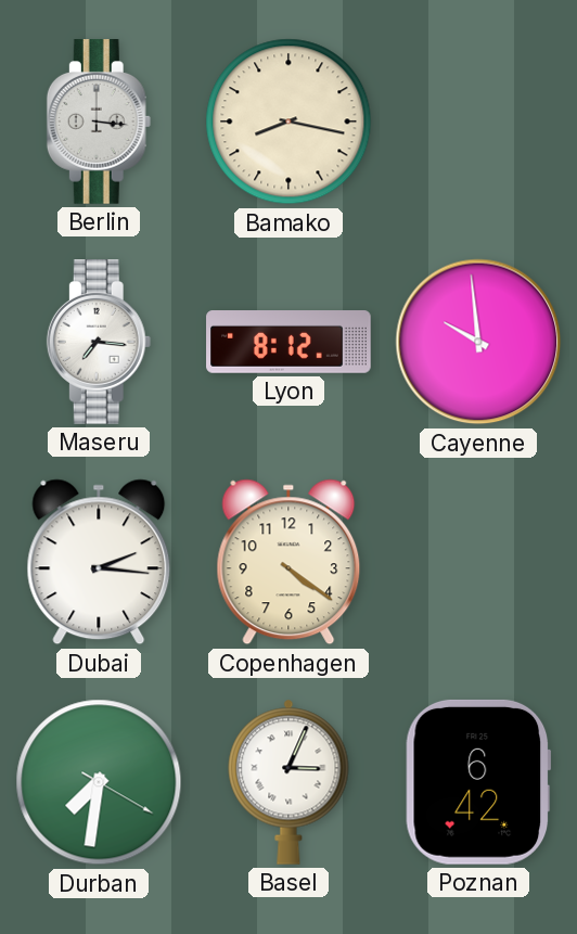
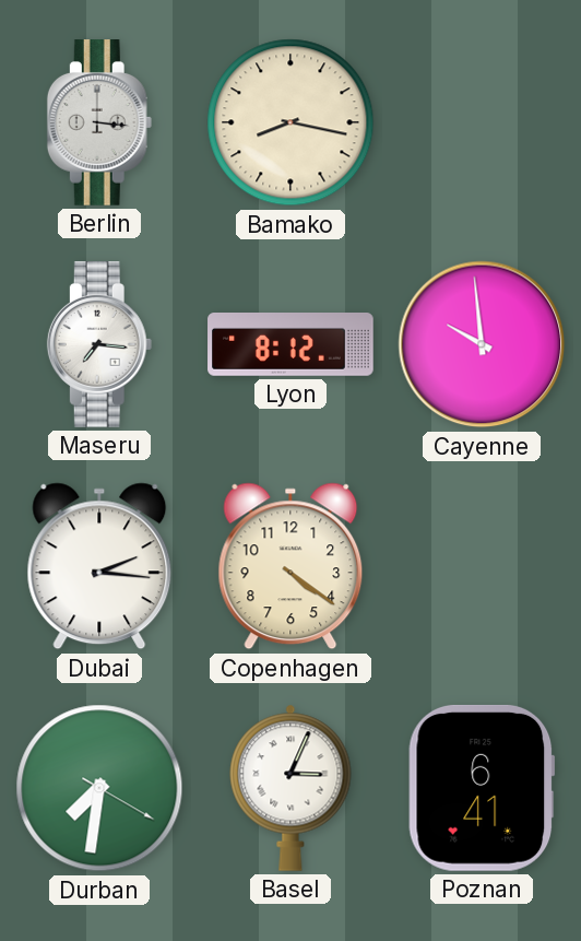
Poznan: 6:42 -> 6:41 (482, 788)
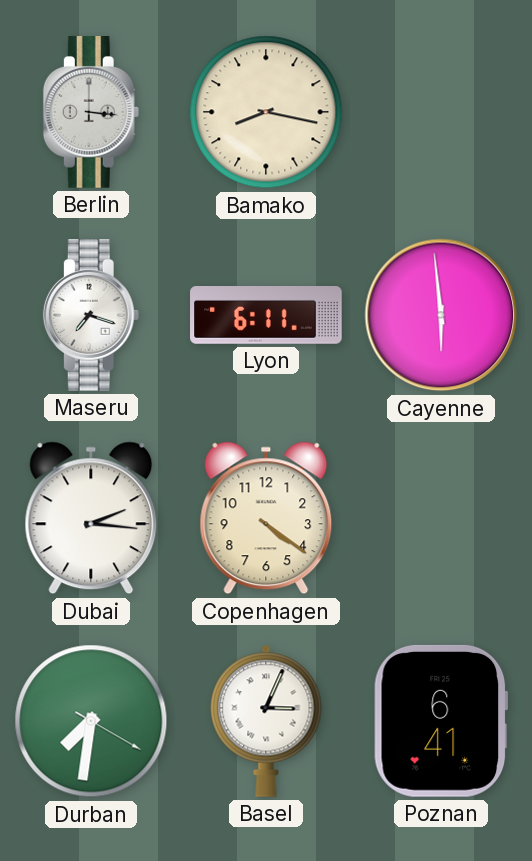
Maseru: 7:16 -> 7:18 (91, 316)
Lyon: 8:12 -> 6:11 (266, 316)
Cayenne: 9:59 -> 5:59 (441, 315)
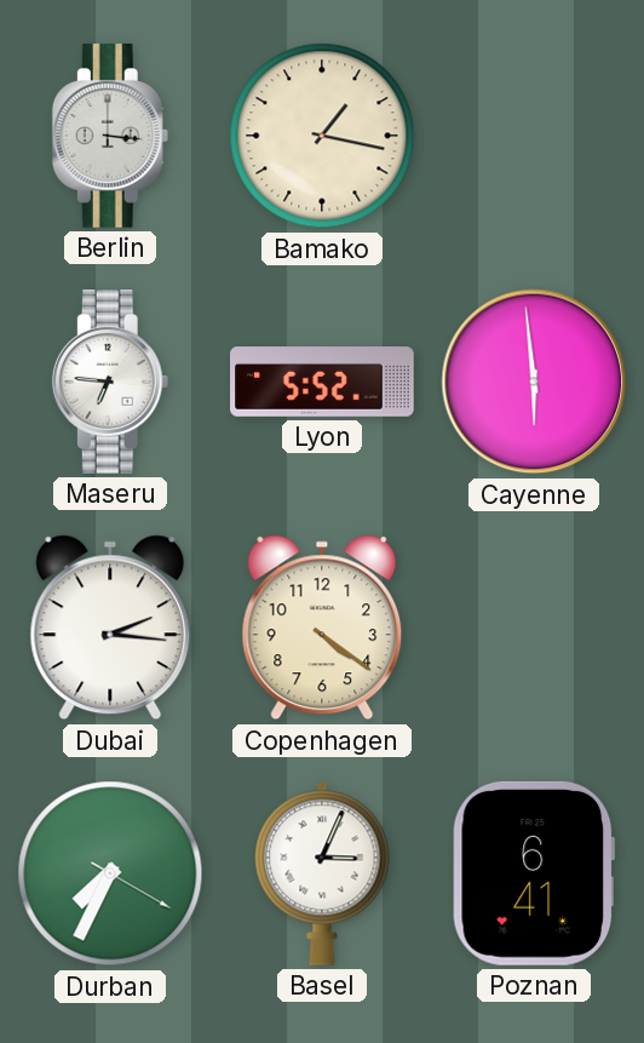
Bamako: 8:17 -> 1:17 (322, 136)
Maseru: 7:18 -> 6:46 (110, 383)
Lyon: 6:11 -> 5:52 (322, 383)
Durban: 7:31 -> 7:34 (110, 873)
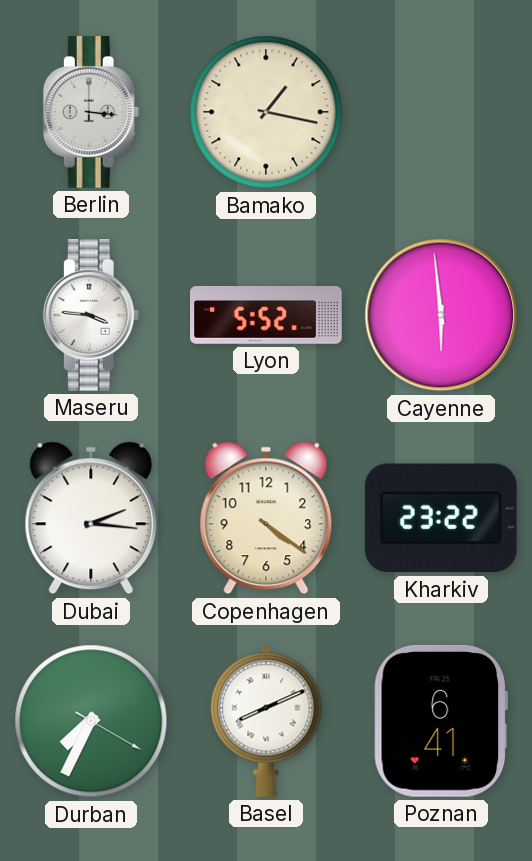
Maseru: 6:46 -> 3:46 (91, 316)
Kharkiv: none -> 23:22 (441, 518)
Basel: 3:04 -> 8:11 (266, 721)
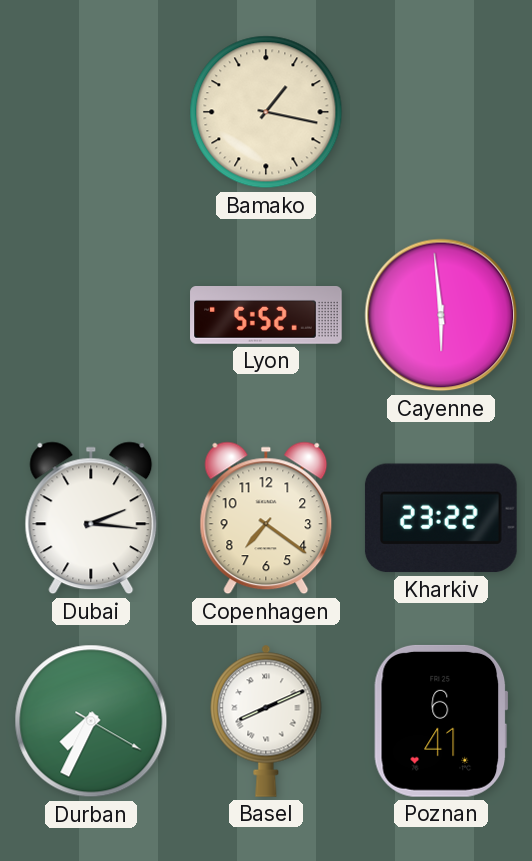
Berlin: 3:16 -> none (91, 113)
Maseru: 3:46 -> none (91, 316)
Copenhagen: 4:21 -> 7:21 (266, 518)
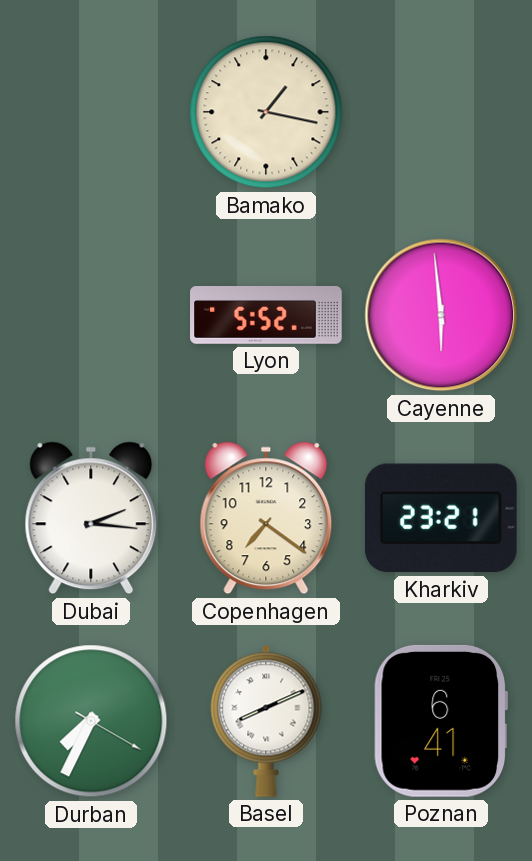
Kharkiv: 23:22 -> 23:21 (441, 518)
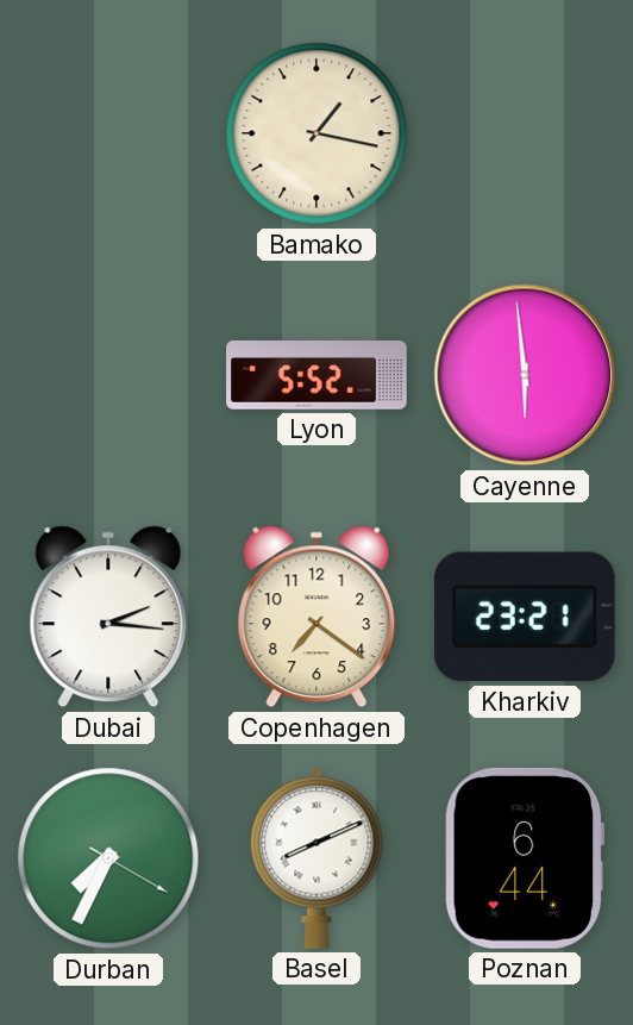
Poznan: 6:41 -> 6:44 (525, 858)
